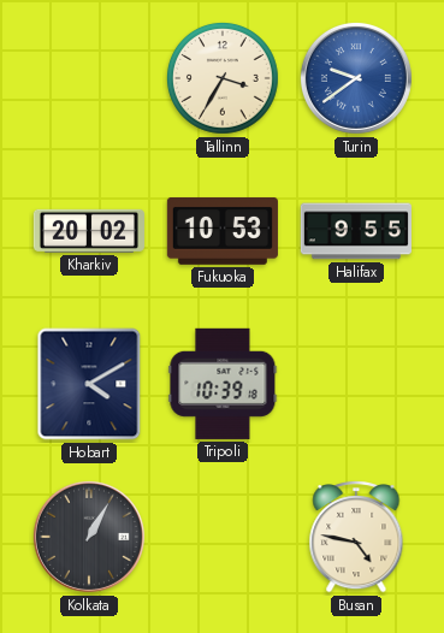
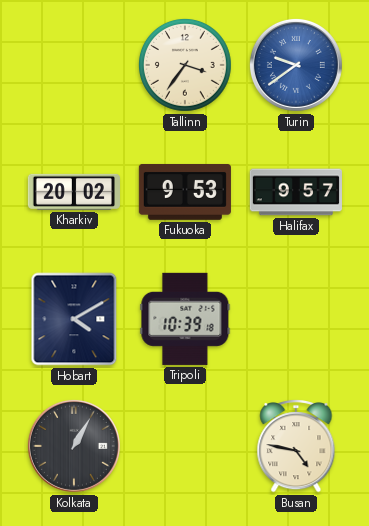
Tallinn: 3:35 -> 3:36 (186, 66)
Fukuoka: 10:53 -> 9:53 (185, 192)
Halifax: 9:55 -> 9:57 (296, 192)
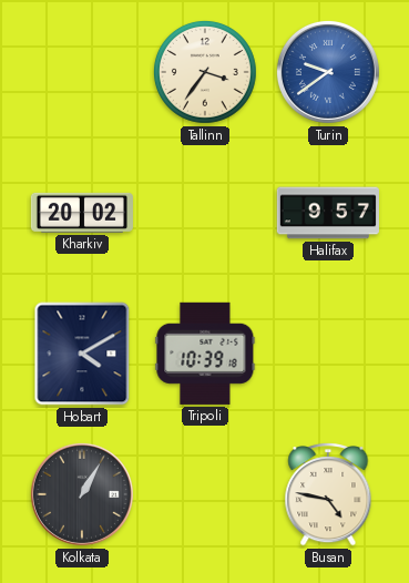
Fukuoka: 9:53 -> none (185, 192)
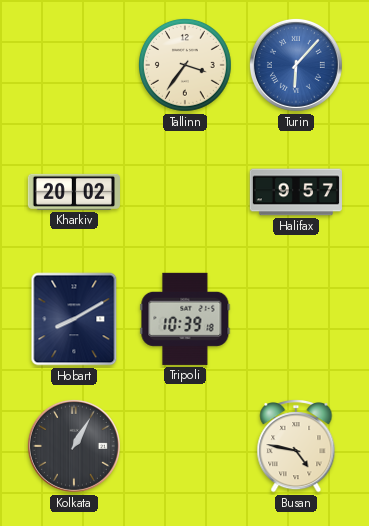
Turin: 9:39 -> 6:07 (296, 65)
Hobart: 4:10 -> 8:10 (74, 319)
